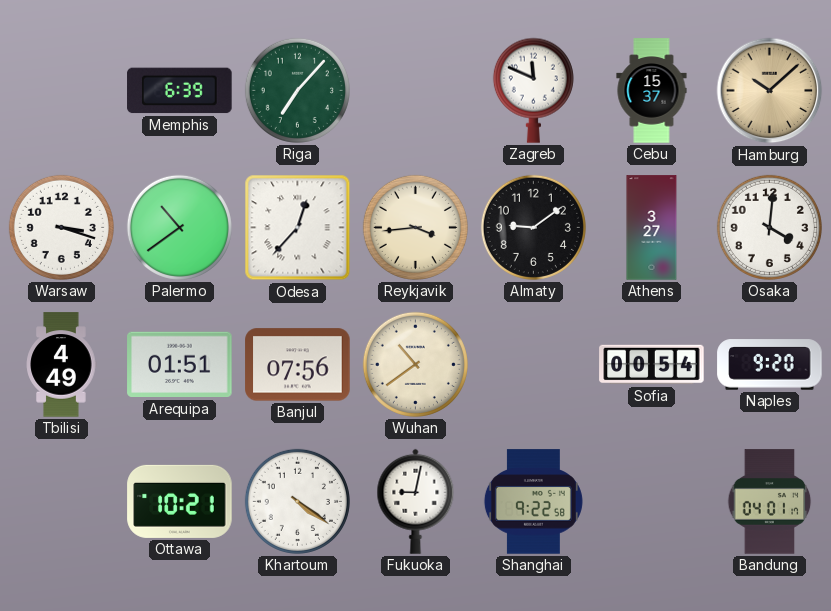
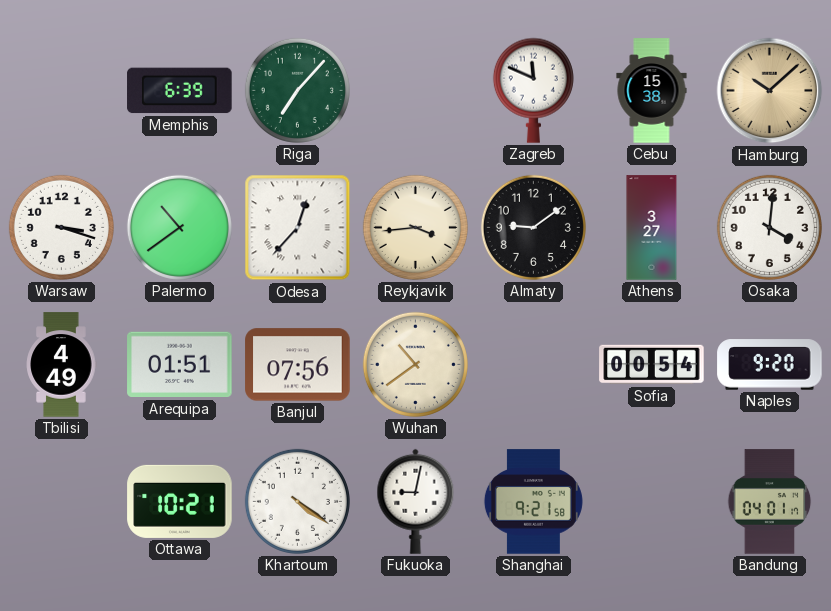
Cebu: 15:37 -> 15:38 (652, 91)
Shanghai: 9:22 -> 9:21 (533, 502)
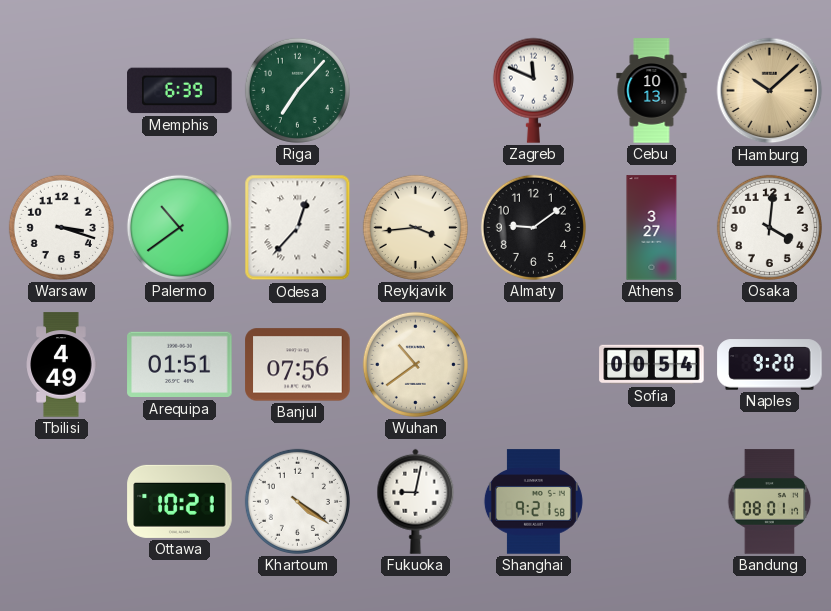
Cebu: 15:38 -> 10:13 (652, 91)
Bandung: 04:01 -> 08:01 (770, 502)
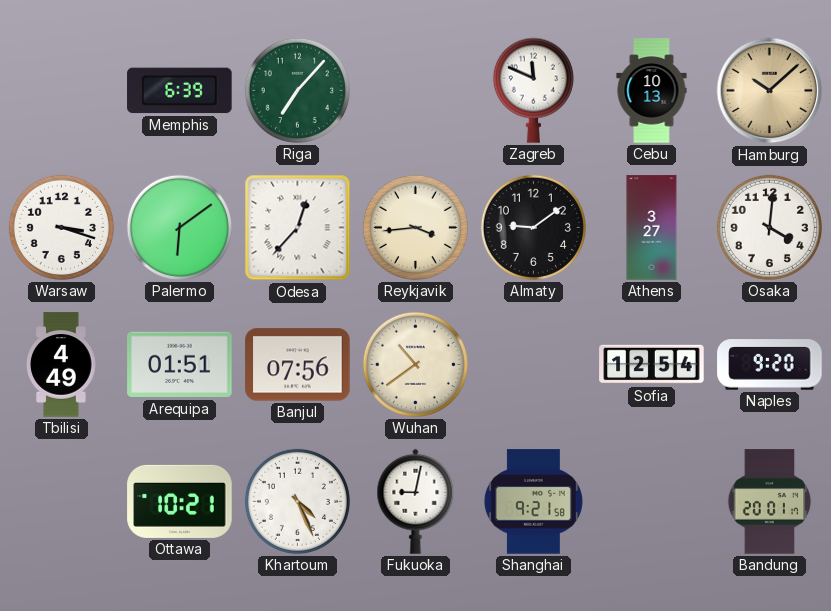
Palermo: 10:39 -> 6:09 (179, 227)
Sofia: 00:54 -> 12:54 (652, 365)
Khartoum: 4:21 -> 4:26 (297, 501)
Bandung: 08:01 -> 20:01 (770, 502)
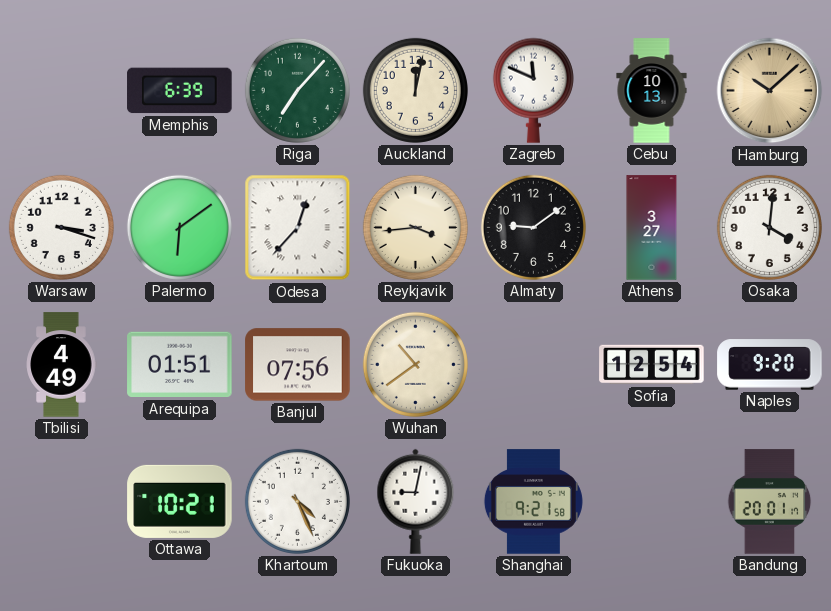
Auckland: none -> 12:02 (415, 90)
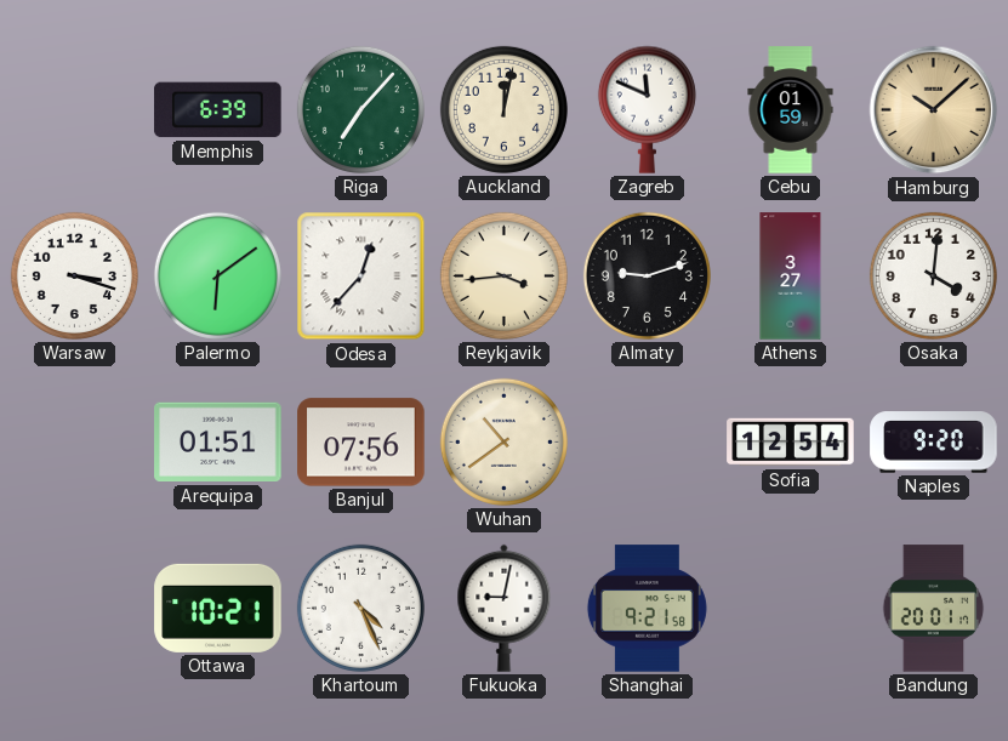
Cebu: 10:13 -> 01:59 (791, 110)
Almaty: 9:09 -> 9:12 (647, 275)
Tbilisi: 4:49 -> none (62, 365)
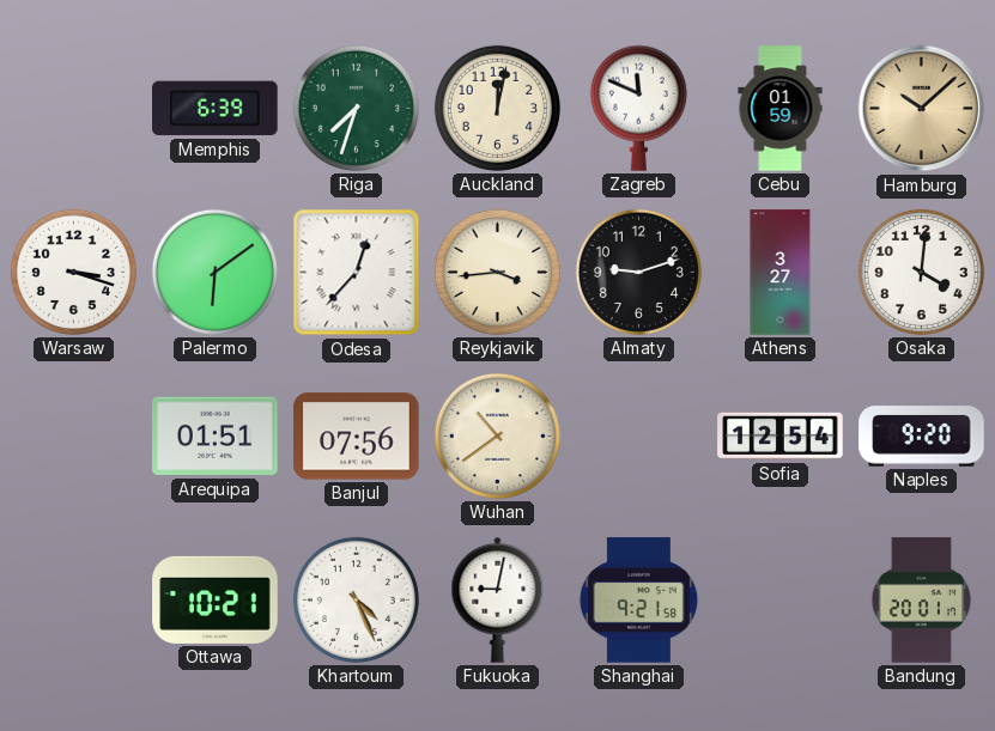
Riga: 7:07 -> 7:33 (356, 108)
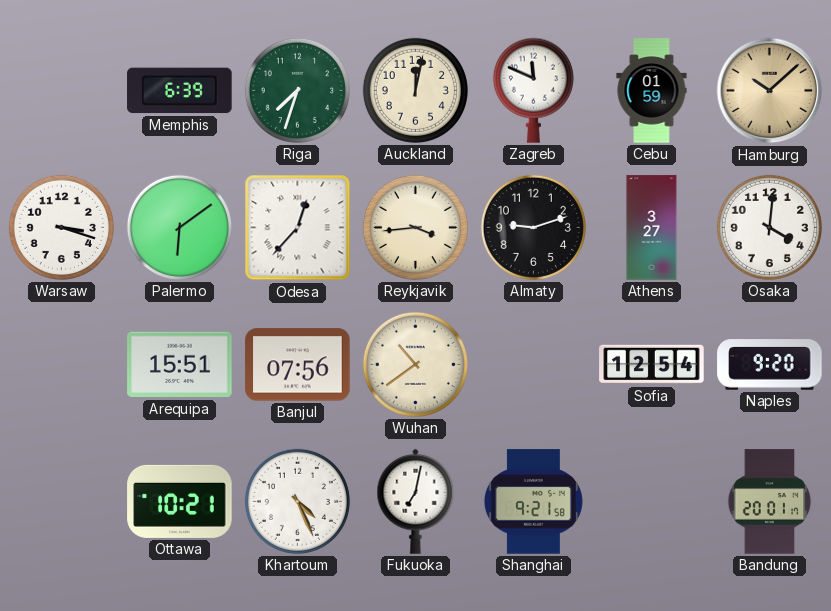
Arequipa: 01:51 -> 15:51 (180, 365)
Fukuoka: 9:02 -> 7:02 (416, 501)
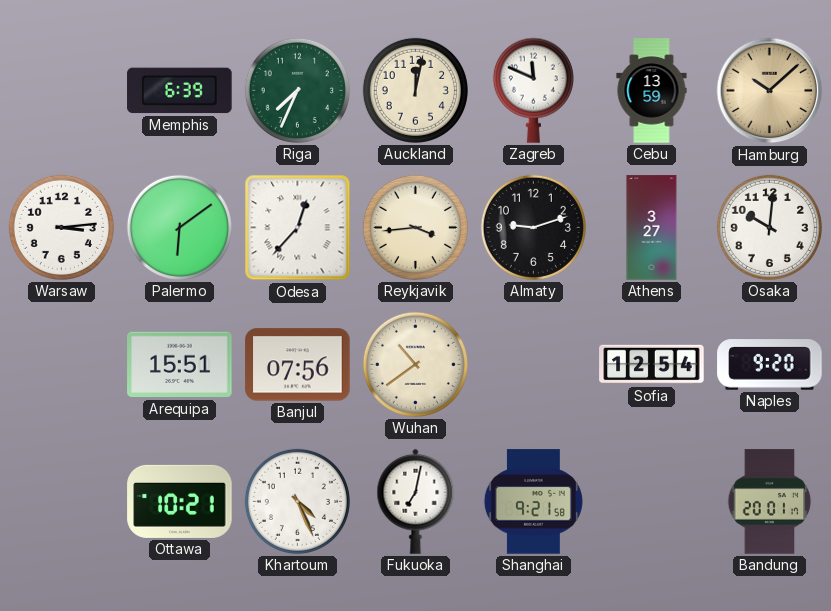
Riga: 7:33 -> 7:34 (297, 90)
Cebu: 01:59 -> 13:59 (652, 91)
Warsaw: 3:18 -> 3:14 (61, 227)
Osaka: 4:01 -> 10:01 (769, 227)
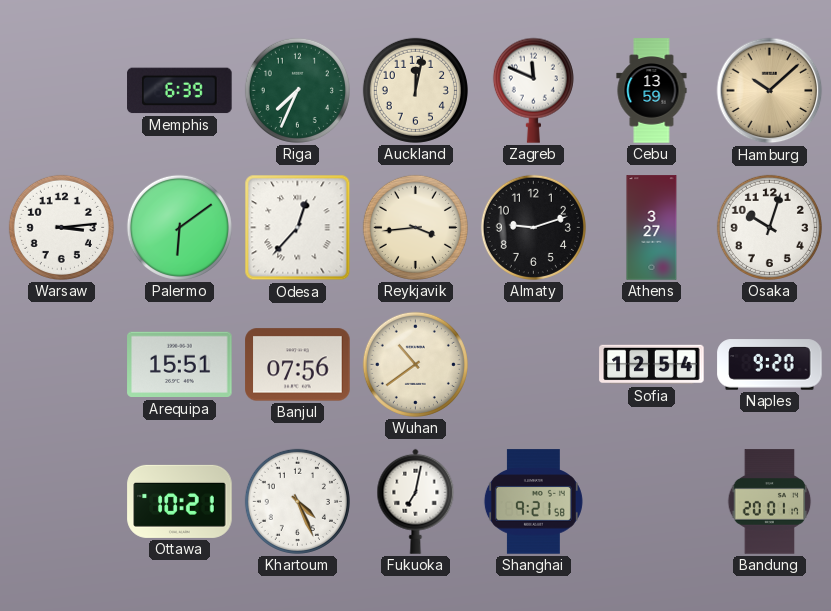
Osaka: 10:01 -> 10:03 (769, 227)
